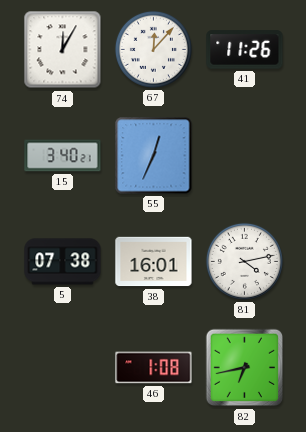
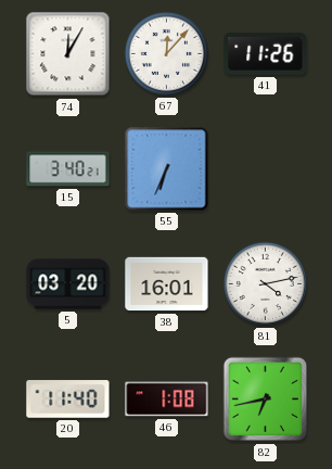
55: 12:34 -> 6:34 (167, 169)
5: 07:38 -> 03:20 (68, 284)
20: none -> 11:40 (68, 400)
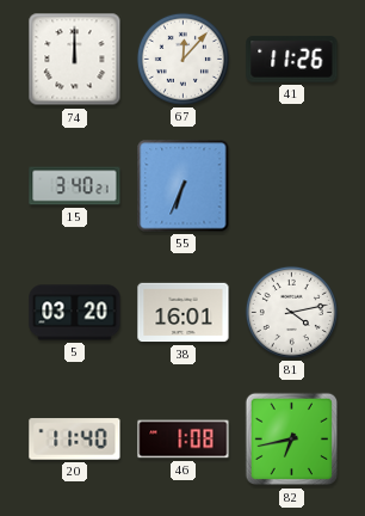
74: 12:05 -> 12:00 (75, 60)
